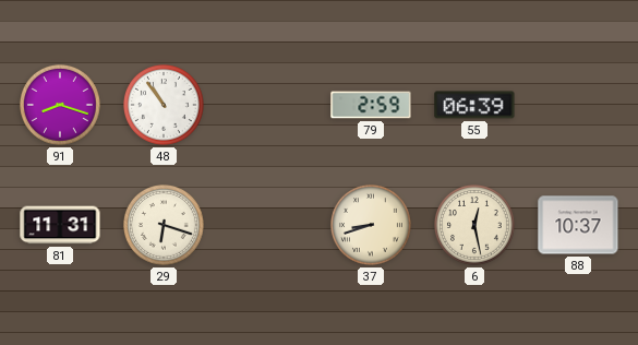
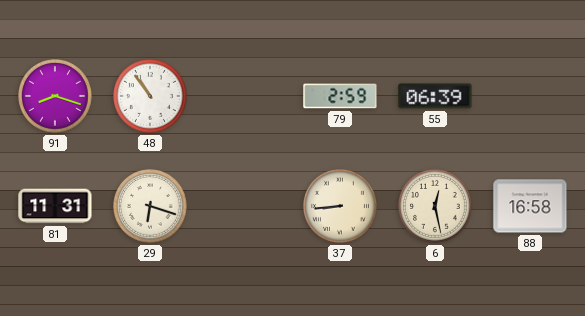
37: 8:42 -> 8:44 (341, 207)
88: 10:37 -> 16:58 (530, 206)
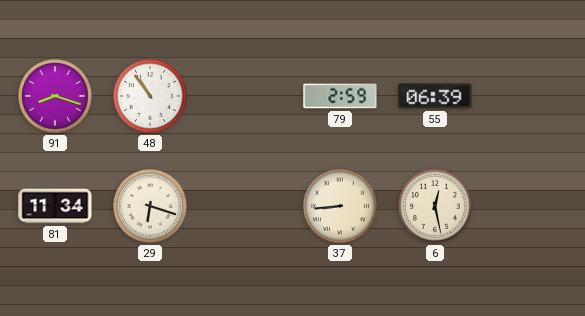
81: 11:31 -> 11:34 (55, 206)
88: 16:58 -> none (530, 206)
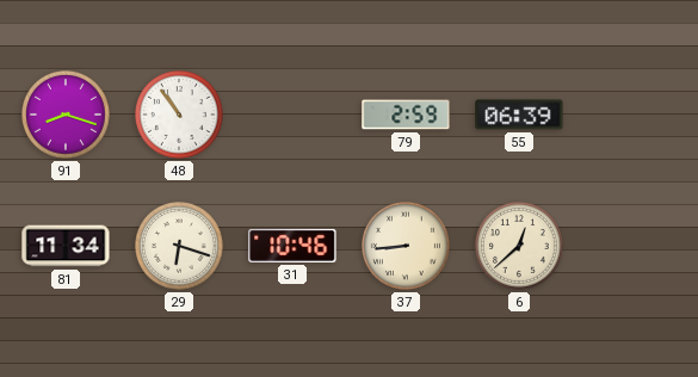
31: none -> 10:46 (292, 246)
6: 12:28 -> 12:38 (520, 247)
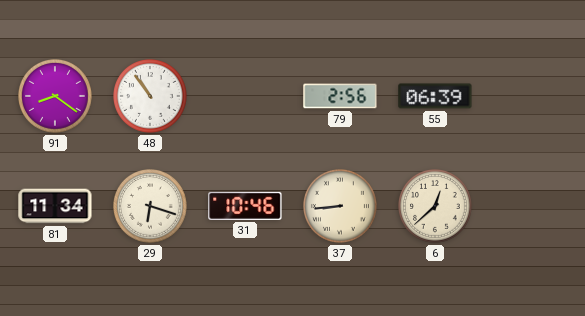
91: 8:18 -> 8:21 (56, 97)
79: 2:59 -> 2:56 (340, 96)
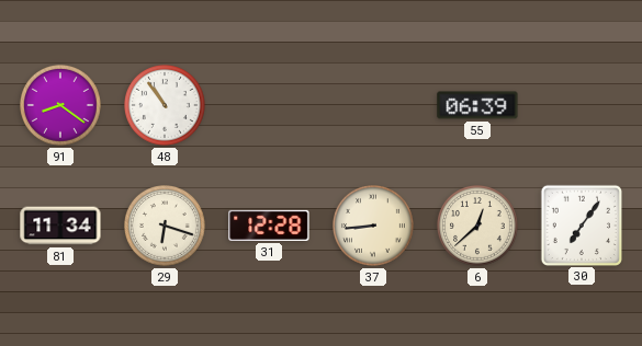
79: 2:56 -> none (340, 96)
31: 10:46 -> 12:28 (269, 226)
30: none -> 7:06 (581, 224)
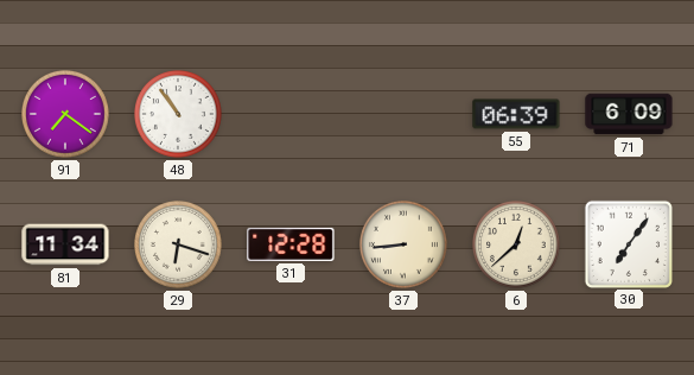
91: 8:21 -> 7:21 (66, 115)
71: none -> 6:09 (629, 114)
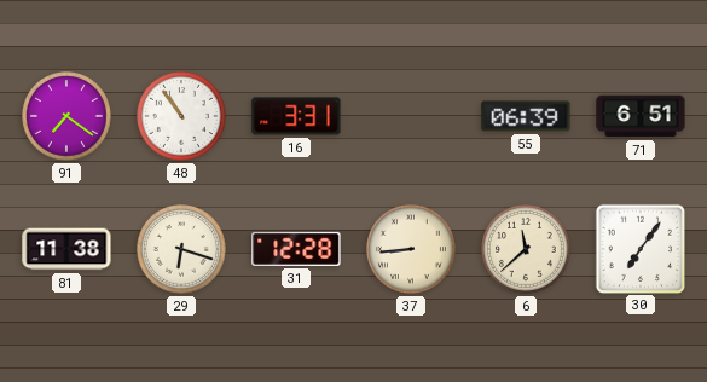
16: none -> 3:31 (296, 116)
71: 6:09 -> 6:51 (641, 116)
81: 11:34 -> 11:38 (66, 249)
6: 12:38 -> 11:38 (527, 250)
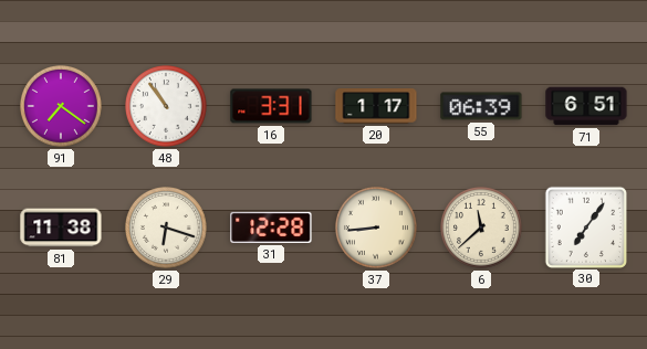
20: none -> 1:17 (376, 106)
